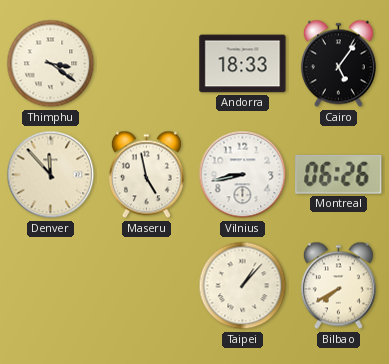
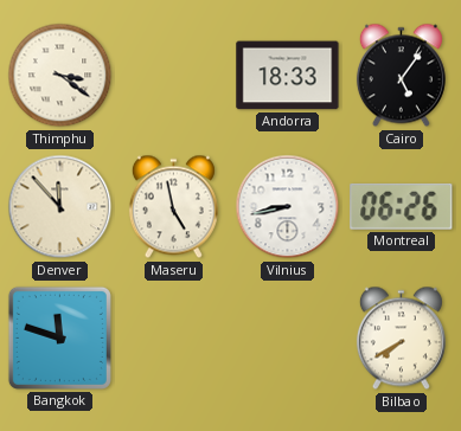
Bangkok: none -> 11:48 (59, 337)
Taipei: 1:07 -> none (243, 286)
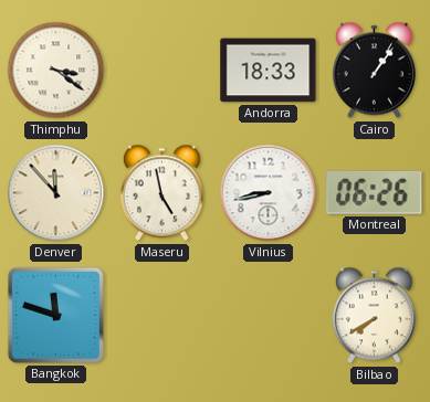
Cairo: 5:06 -> 1:06 (374, 71)
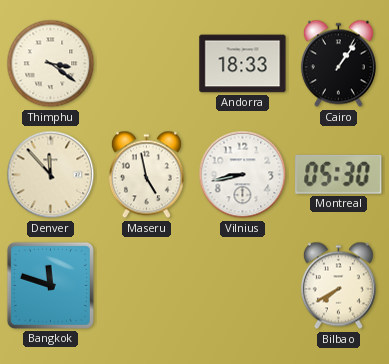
Montreal: 06:26 -> 05:30 (339, 174)
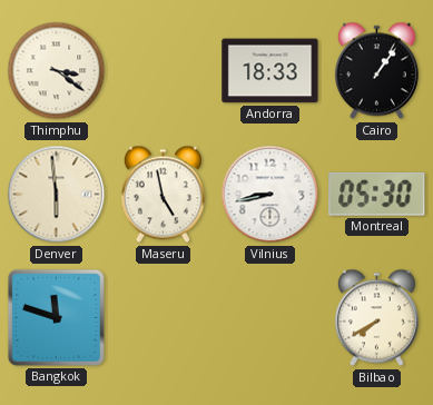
Denver: 11:53 -> 5:59 (57, 195)
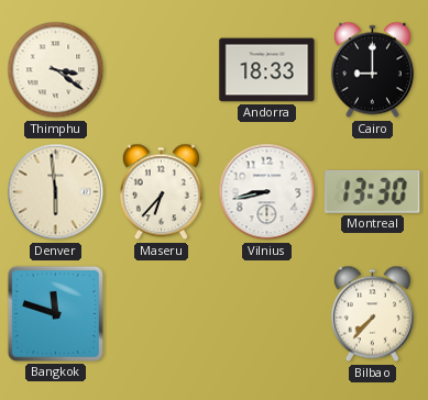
Cairo: 1:06 -> 9:00 (372, 70)
Maseru: 4:58 -> 6:37 (161, 192)
Montreal: 05:30 -> 13:30 (373, 191)
Bilbao: 7:40 -> 7:37 (372, 314)
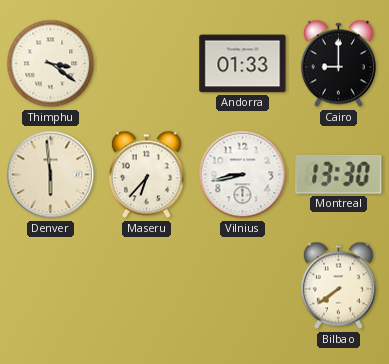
Andorra: 18:33 -> 01:33 (243, 64)
Bangkok: 11:48 -> none (55, 313)
Bilbao: 7:37 -> 7:39 (338, 286)
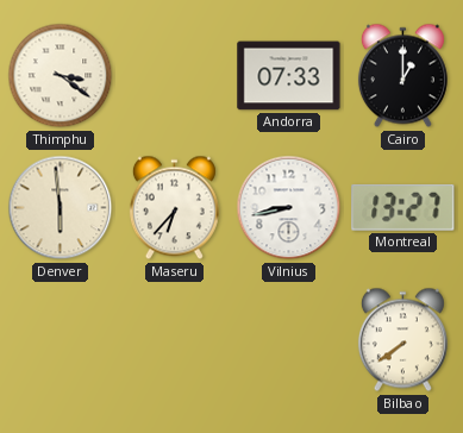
Andorra: 01:33 -> 07:33 (289, 76)
Cairo: 9:00 -> 1:00 (402, 76)
Montreal: 13:30 -> 13:27 (403, 207)
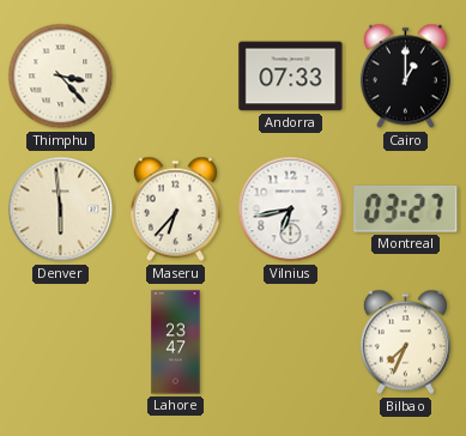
Thimphu: 3:21 -> 3:23 (61, 77)
Vilnius: 8:43 -> 6:43 (291, 210)
Montreal: 13:27 -> 03:27 (406, 208)
Lahore: none -> 23:47 (176, 343)
Bilbao: 7:39 -> 7:34 (405, 343)
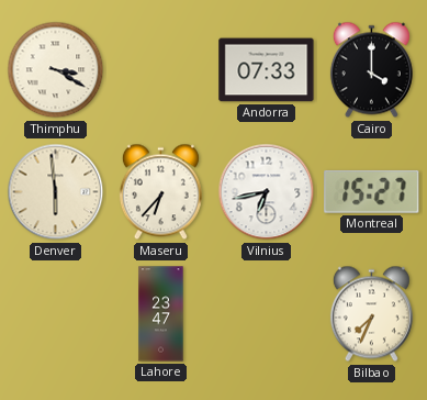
Thimphu: 3:23 -> 3:20 (56, 70)
Cairo: 1:00 -> 4:00 (371, 70)
Montreal: 03:27 -> 15:27 (372, 191)
